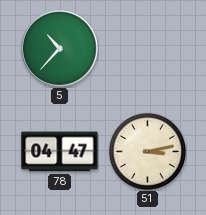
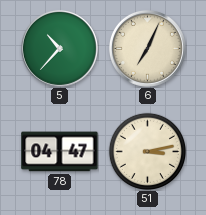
6: none -> 7:04 (147, 48)
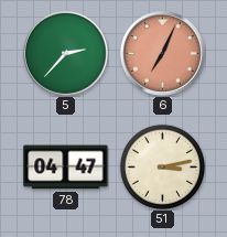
5: 10:37 -> 2:37 (65, 53)
6 dial: cream -> salmon (162, 53)
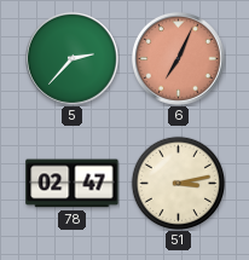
78: 04:47 -> 02:47 (73, 184)
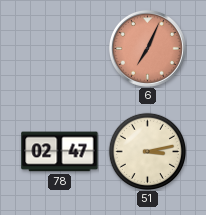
5: 2:37 -> none (71, 58)
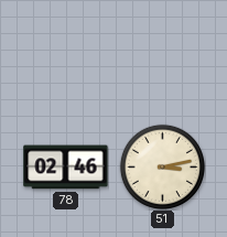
6: 7:04 -> none (147, 48)
78: 02:47 -> 02:46 (66, 168)
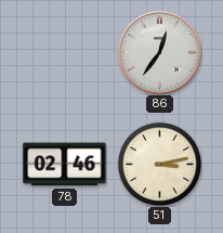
86: none -> 12:36 (159, 52)
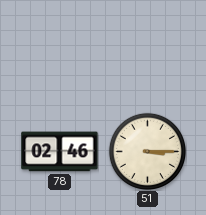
86: 12:36 -> none (159, 52)
51: 3:13 -> 3:15 (147, 151)
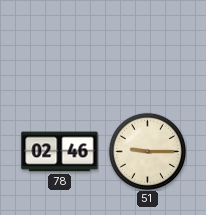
51: 3:15 -> 9:15 (147, 151)
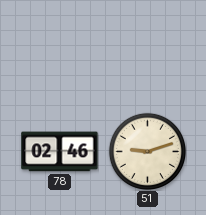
51: 9:15 -> 9:12 (147, 151)
